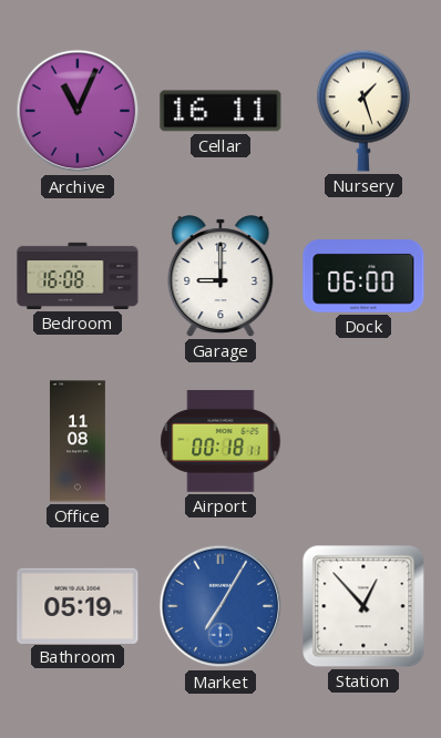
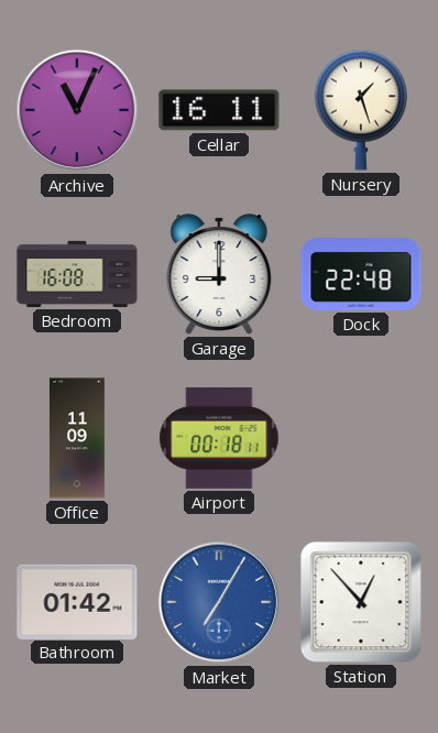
Dock: 06:00 -> 22:48 (361, 275)
Office: 11:08 -> 11:09 (77, 438)
Bathroom: 05:19 -> 01:42 (77, 601)
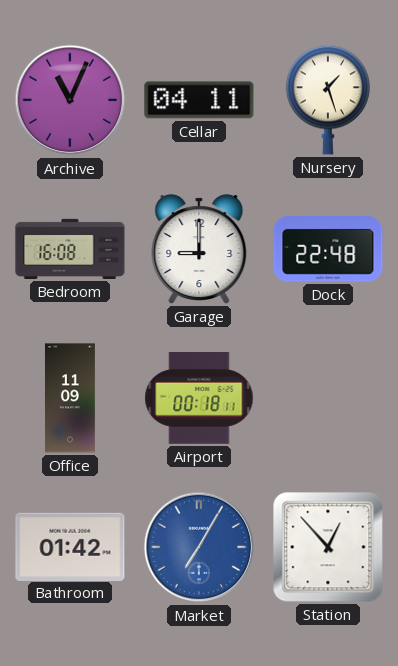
Cellar: 16:11 -> 04:11 (199, 100)
